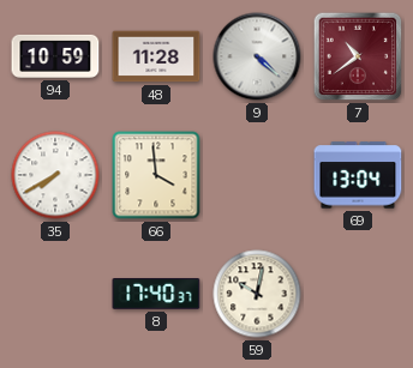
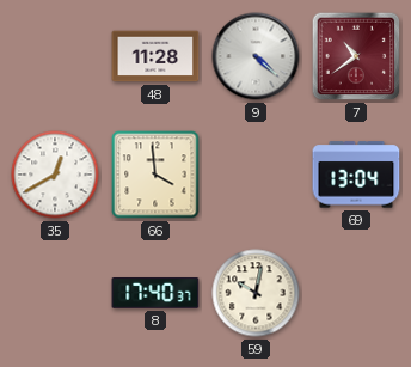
94: 10:59 -> none (55, 56)
35: 7:40 -> 12:40 (55, 175)
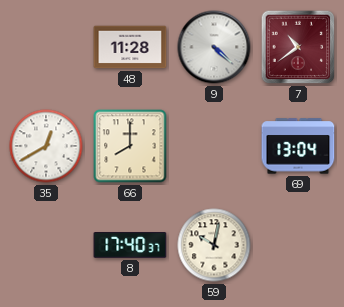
66: 3:59 -> 8:00 (130, 146)
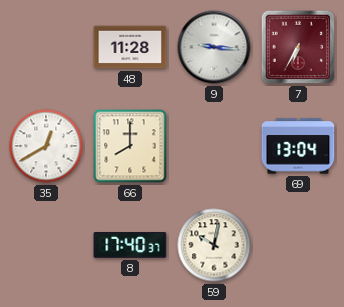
9: 4:22 -> 9:16 (214, 47)
7: 10:39 -> 6:35 (298, 47)
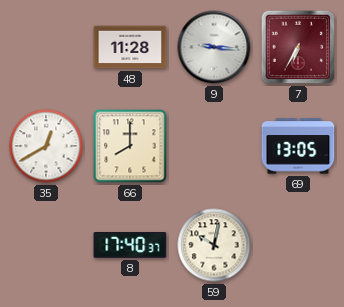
69: 13:04 -> 13:05 (298, 146)
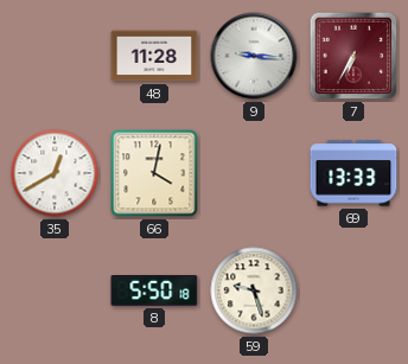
66: 8:00 -> 4:02 (154, 173)
69: 13:05 -> 13:33 (353, 173)
8: 17:40 -> 5:50 (154, 292)
59: 10:02 -> 9:27 (254, 290)
